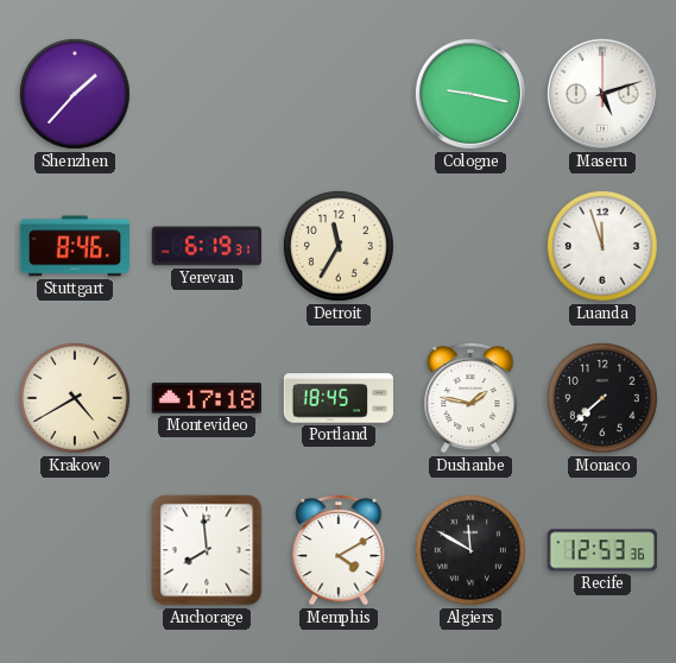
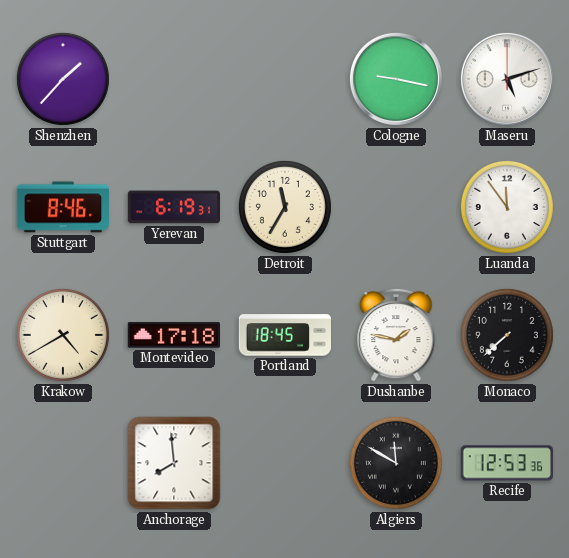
Luanda: 11:57 -> 11:54 (507, 207)
Memphis: 4:10 -> none (339, 550)
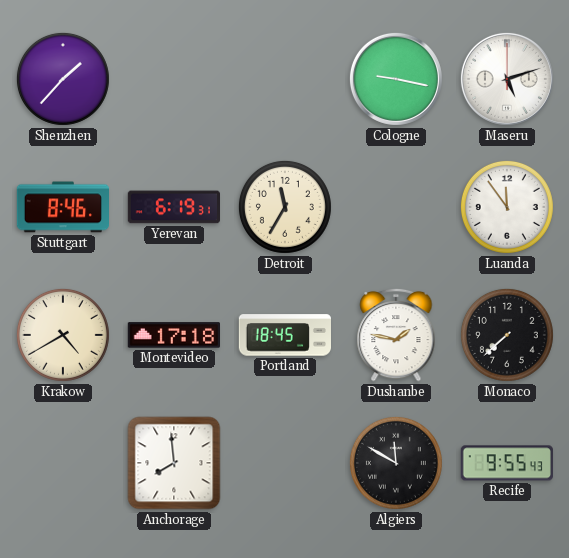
Recife: 12:53 -> 9:55 (507, 463)
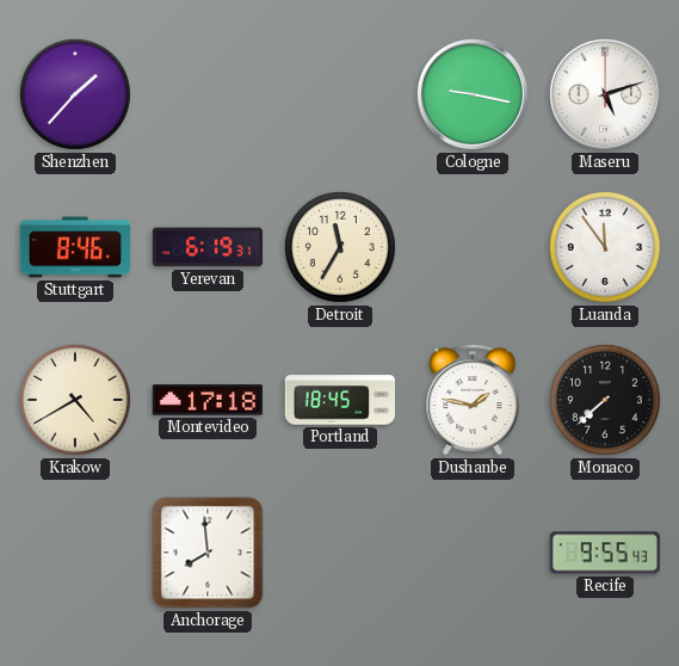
Algiers: 11:50 -> none (396, 463)
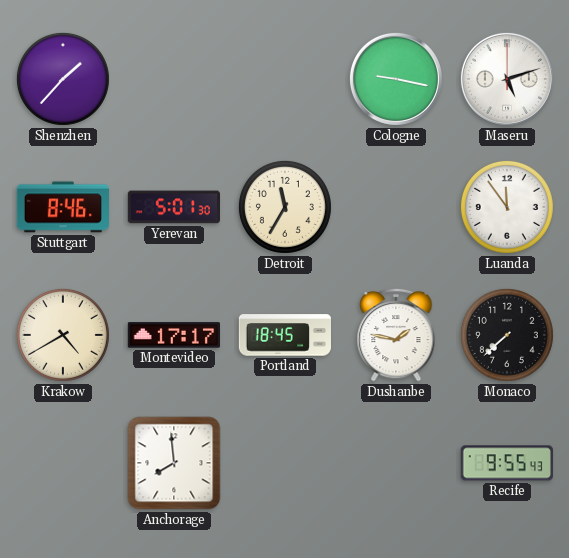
Yerevan: 6:19 -> 5:01 (173, 207)
Montevideo: 17:18 -> 17:17 (173, 335)
